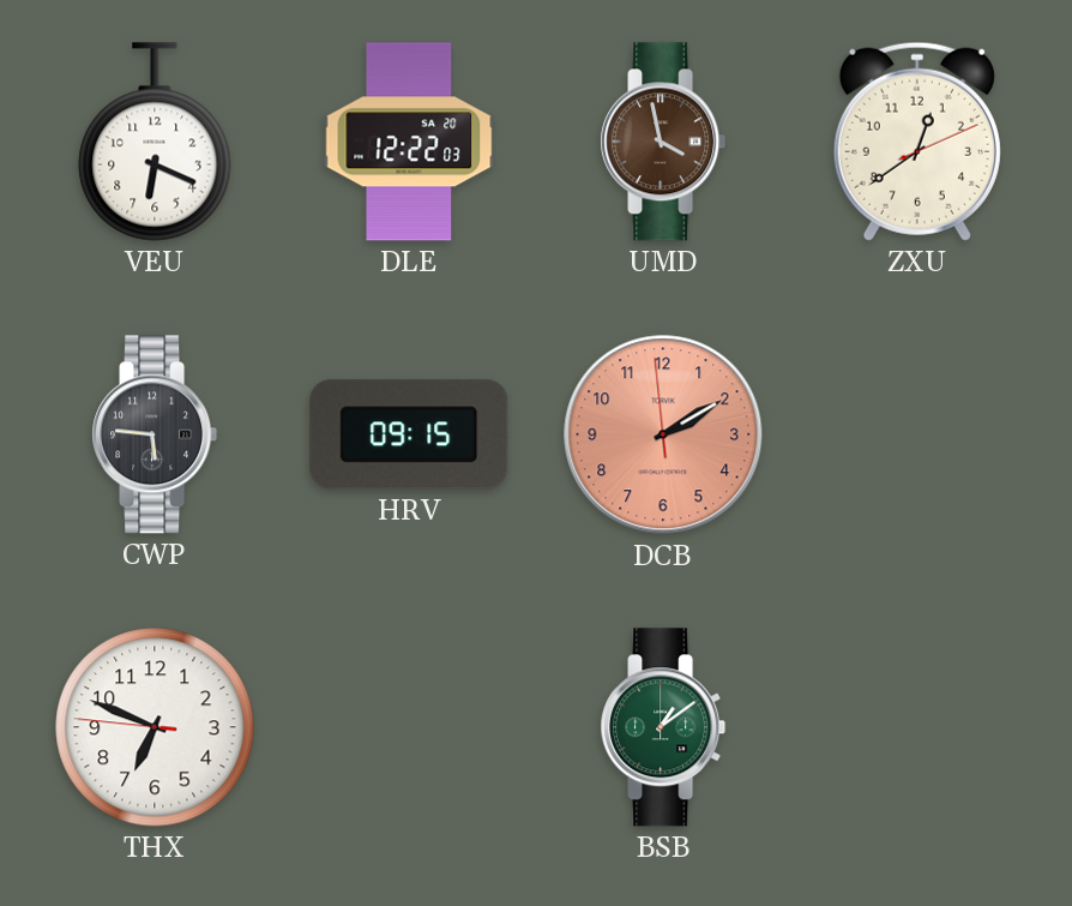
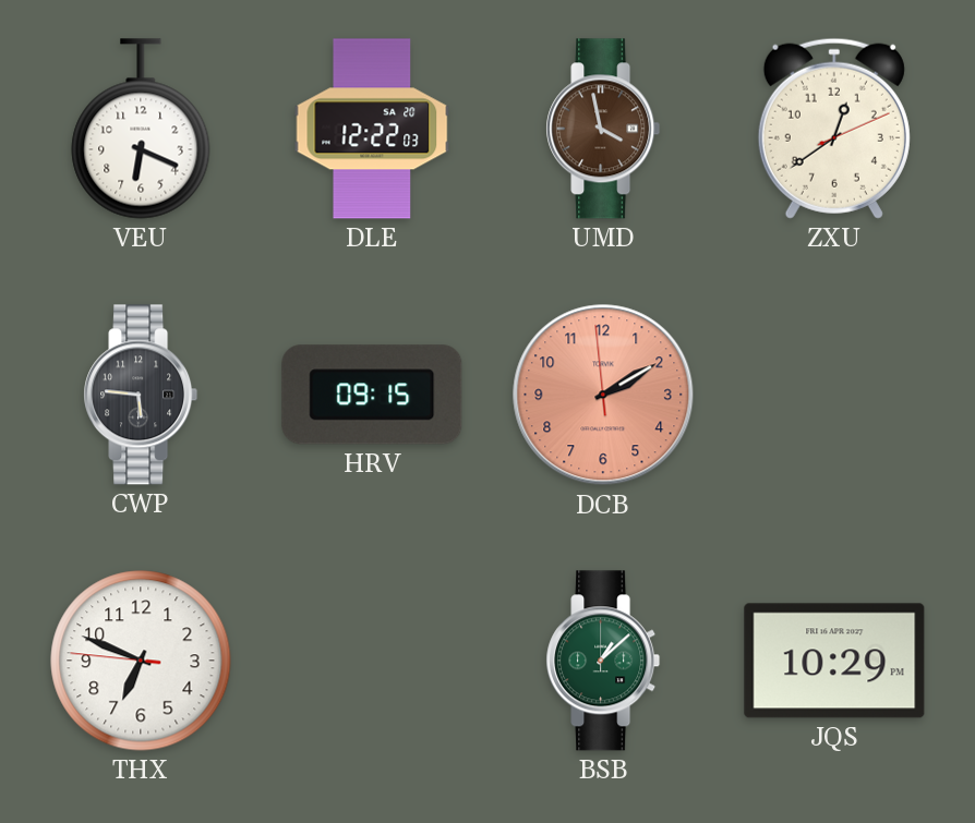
BSB: 1:09 -> 1:08 (603, 661)
JQS: none -> 10:29 (834, 661)
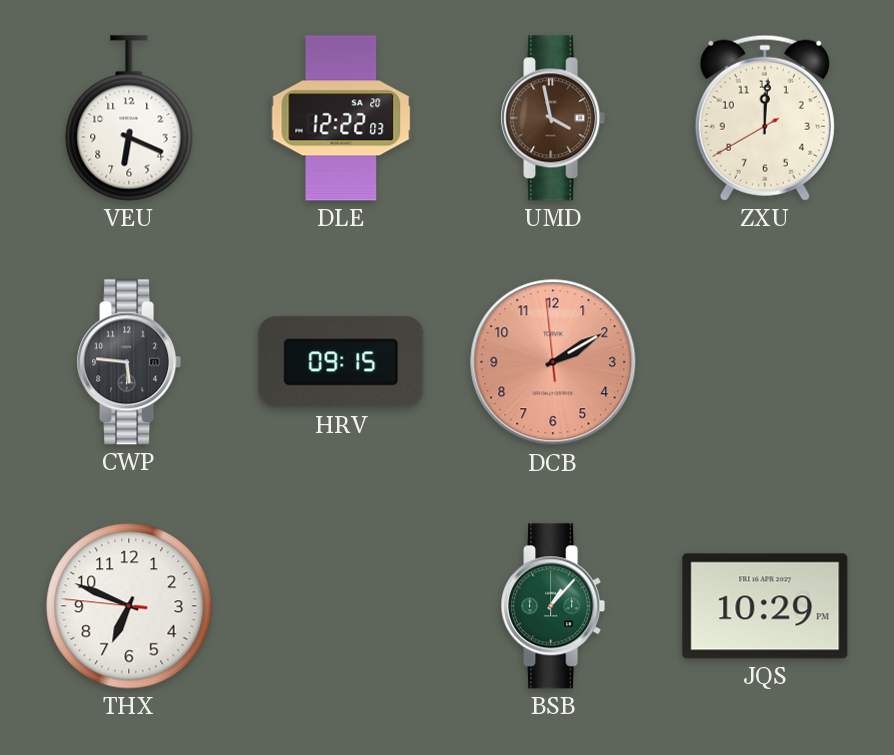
ZXU: 12:39 -> 12:00 (765, 118)
BSB: 1:08 -> 1:07 (553, 606)
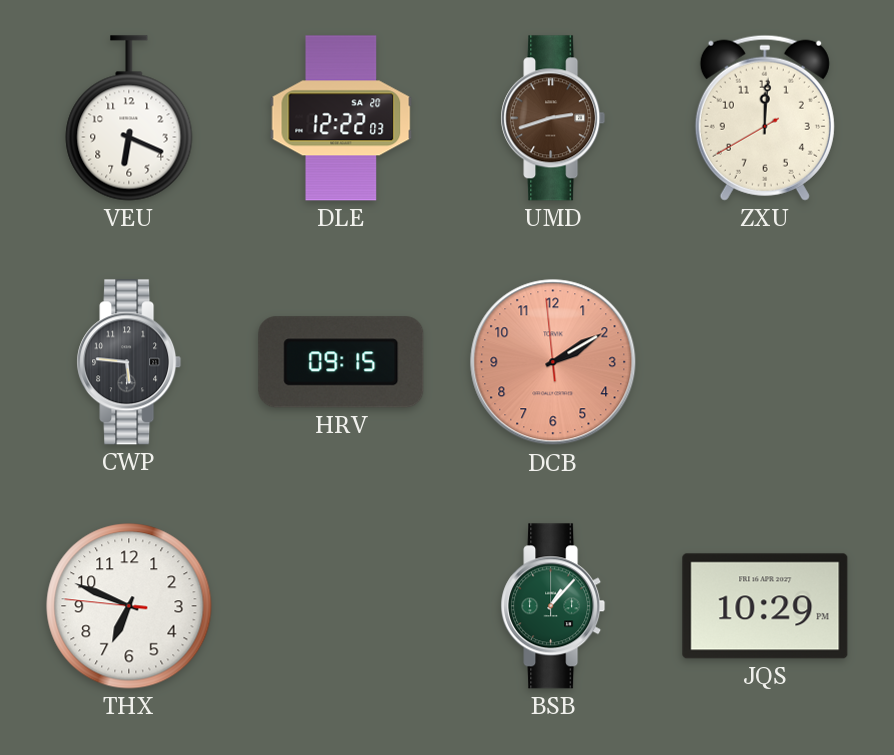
UMD: 3:58 -> 2:42 (553, 118)
